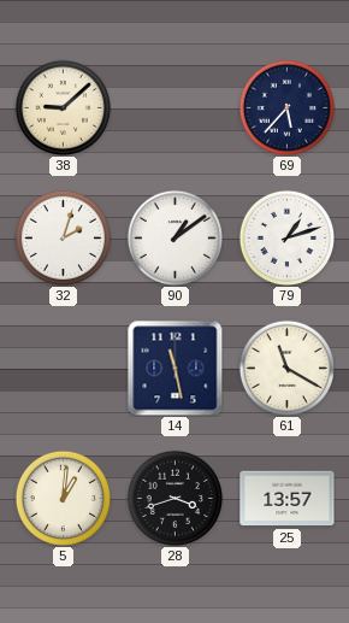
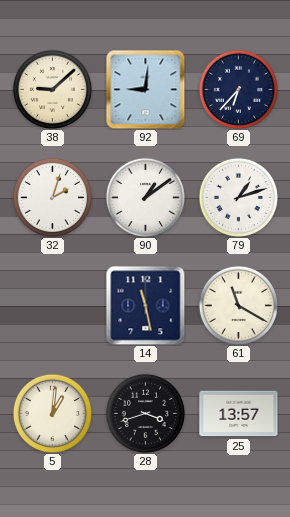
92: none -> 9:01 (145, 89)
69: 5:37 -> 6:37 (238, 89)
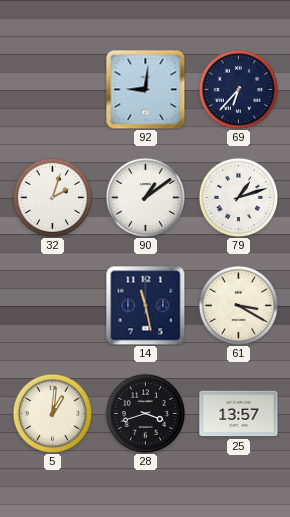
38: 9:08 -> none (52, 89)
61: 11:20 -> 3:20 (238, 305)
